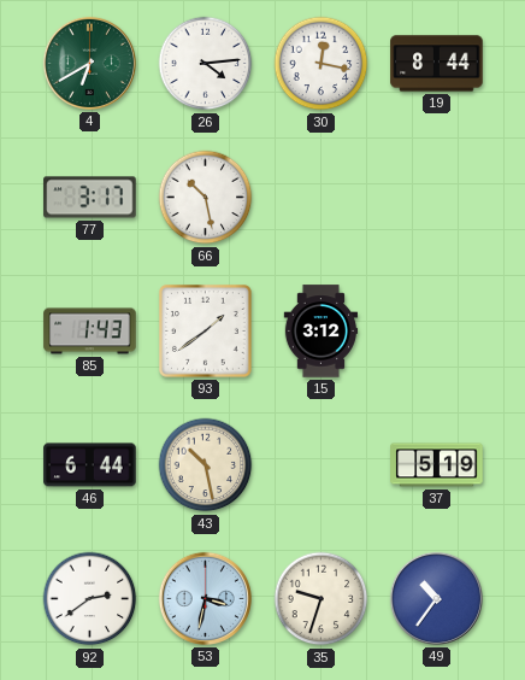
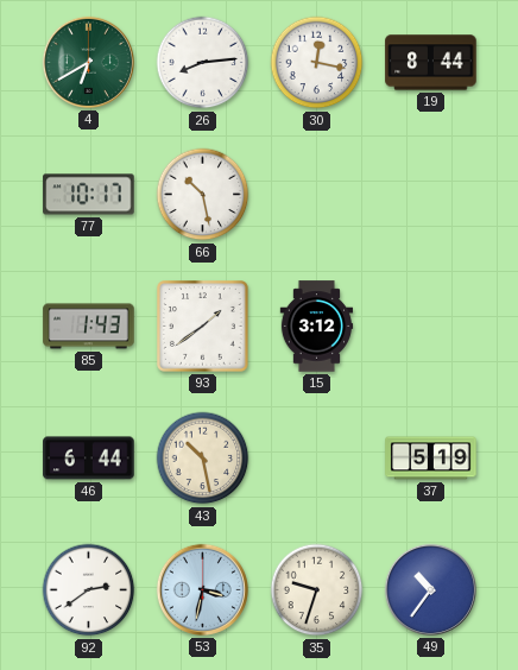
26: 4:14 -> 8:14 (203, 63)
77: 3:17 -> 10:17 (89, 195)
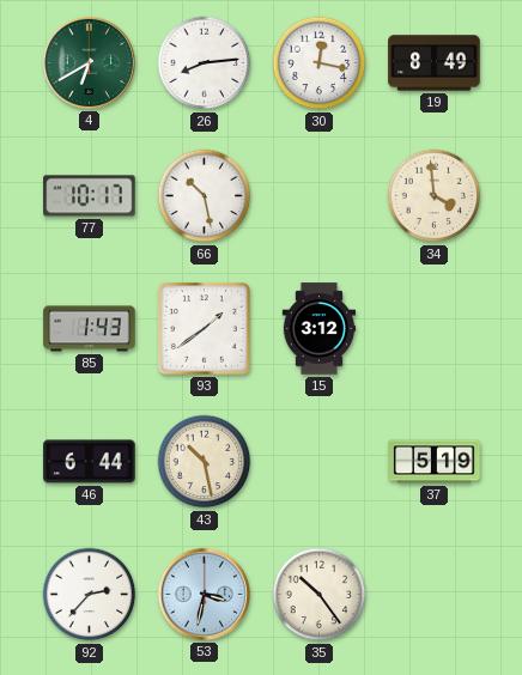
19: 8:44 -> 8:49 (435, 63)
34: none -> 3:59 (435, 196)
92: 2:39 -> 2:37 (90, 595)
35: 9:33 -> 10:24 (320, 595)
49: 10:36 -> none (430, 589)
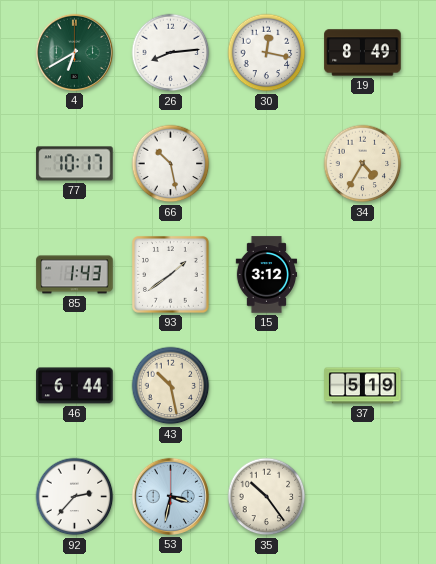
34: 3:59 -> 4:35 (363, 164)
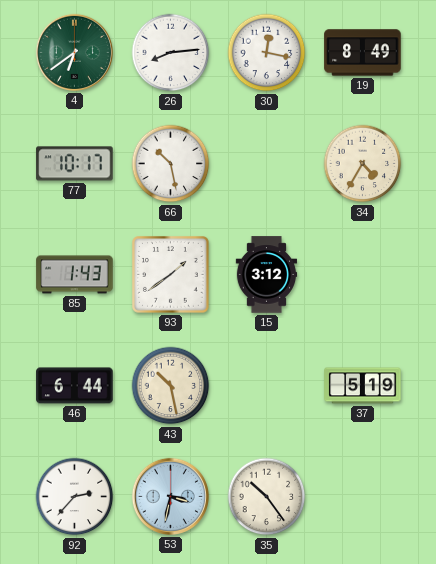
4: 6:40 -> 6:39 (74, 52)
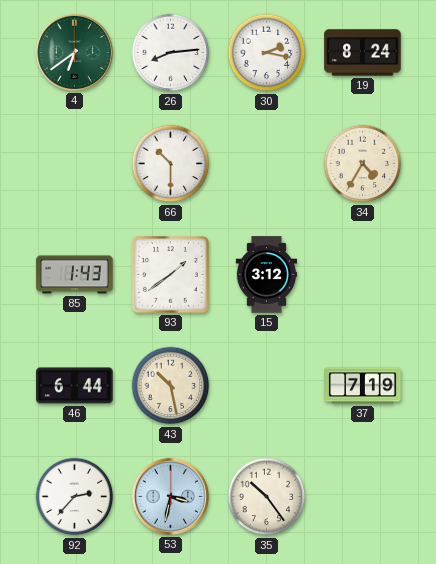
30: 12:17 -> 2:17 (267, 53)
19: 8:49 -> 8:24 (363, 53)
77: 10:17 -> none (75, 164)
66: 10:28 -> 10:30 (171, 164)
37: 5:19 -> 7:19 (363, 386)
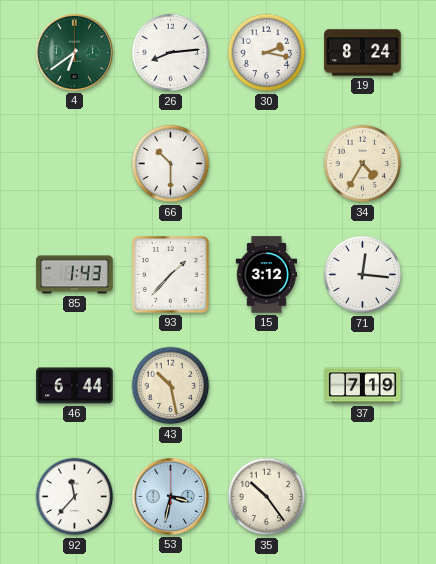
93: 1:39 -> 1:37 (171, 275)
71: none -> 12:16 (363, 275)
92: 2:37 -> 11:37 (75, 497)
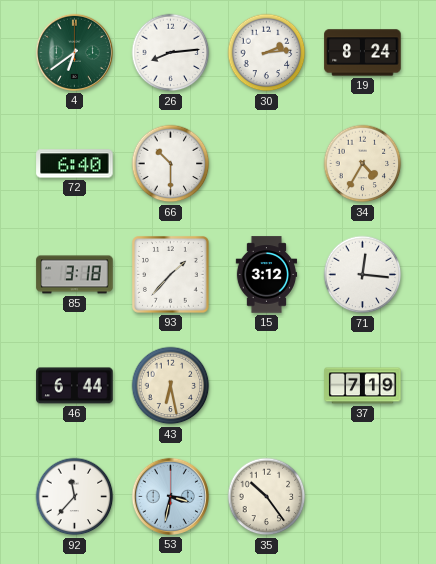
30: 2:17 -> 2:14 (267, 53)
72: none -> 6:40 (75, 164)
85: 1:43 -> 3:18 (75, 275)
43: 10:28 -> 6:28 (171, 386)
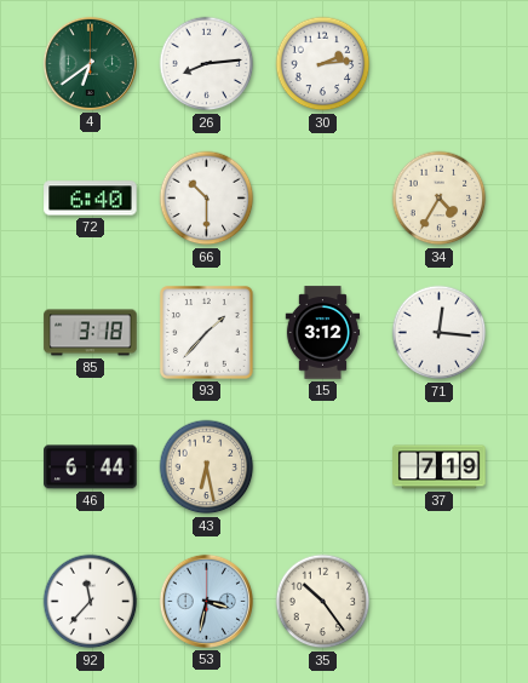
19: 8:24 -> none (363, 53)
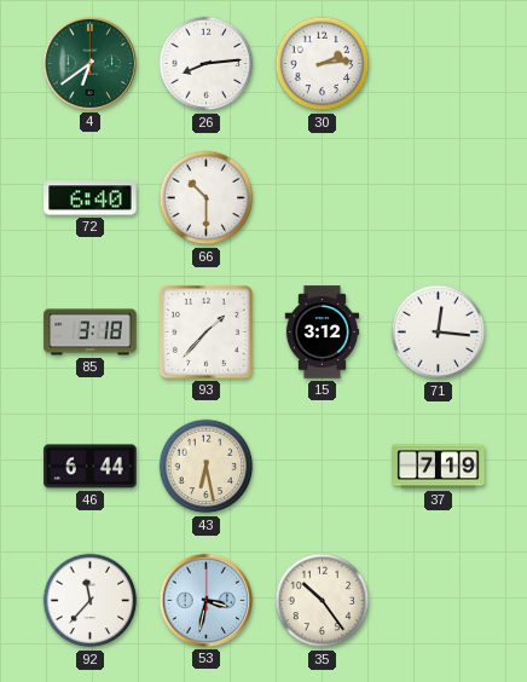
34: 4:35 -> none (440, 199)
